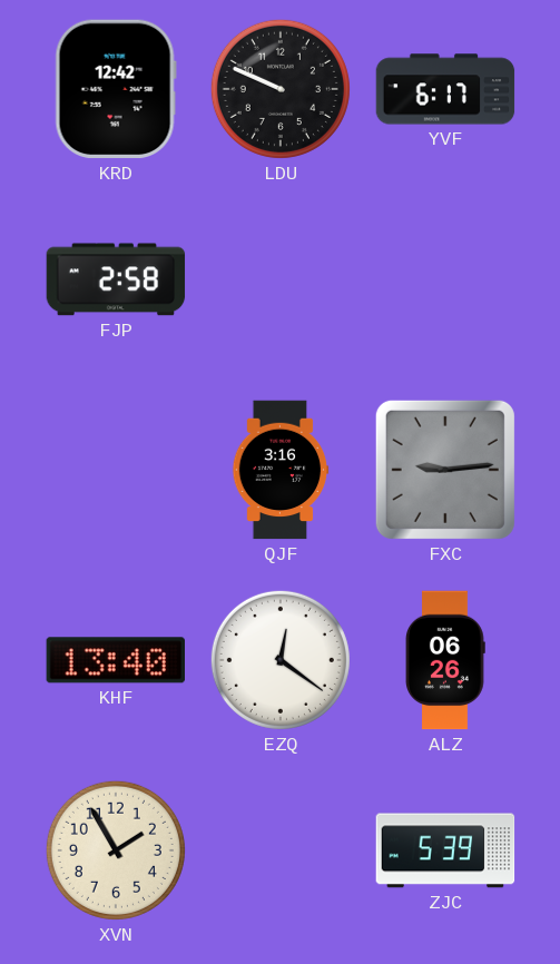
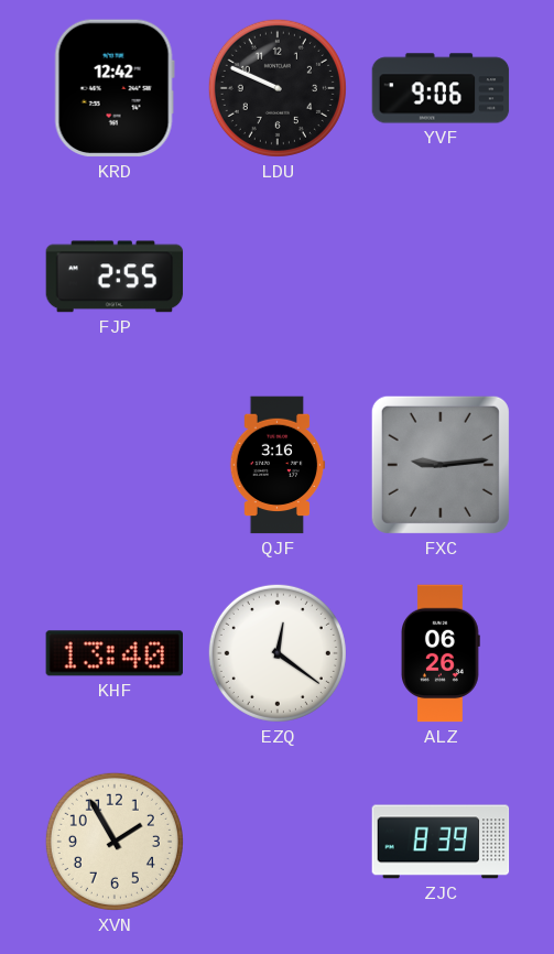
YVF: 6:17 -> 9:06 (441, 88)
FJP: 2:58 -> 2:55 (115, 277)
ZJC: 5:39 -> 8:39 (441, 842)
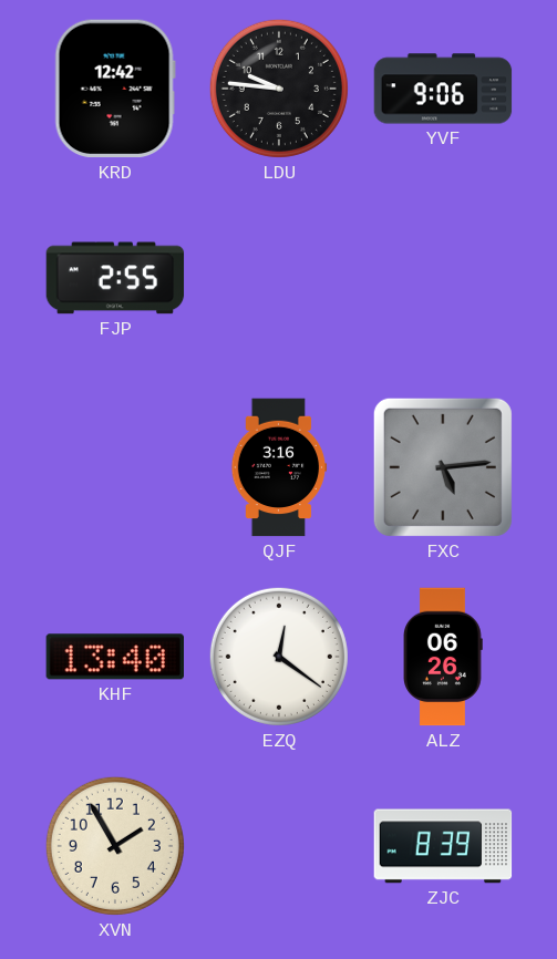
LDU: 9:49 -> 9:46 (279, 89)
FXC: 9:14 -> 5:14 (443, 467)
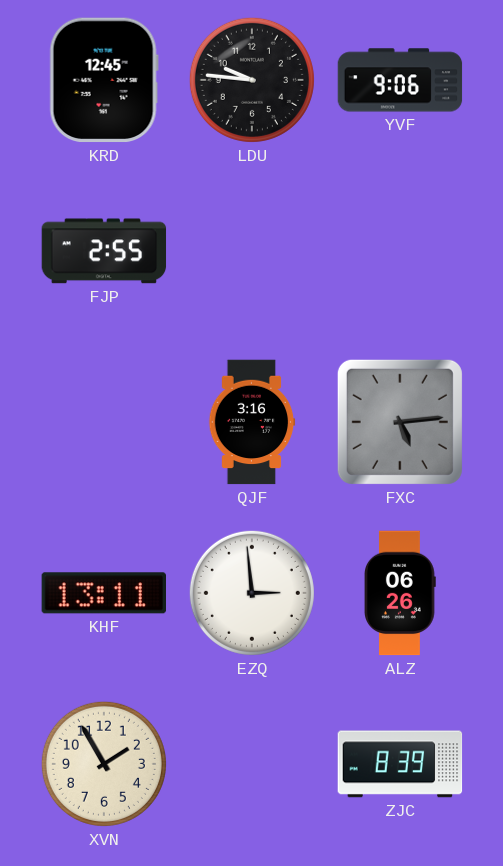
KRD: 12:42 -> 12:45 (104, 80)
KHF: 13:40 -> 13:11 (103, 593)
EZQ: 12:21 -> 2:59 (252, 593)
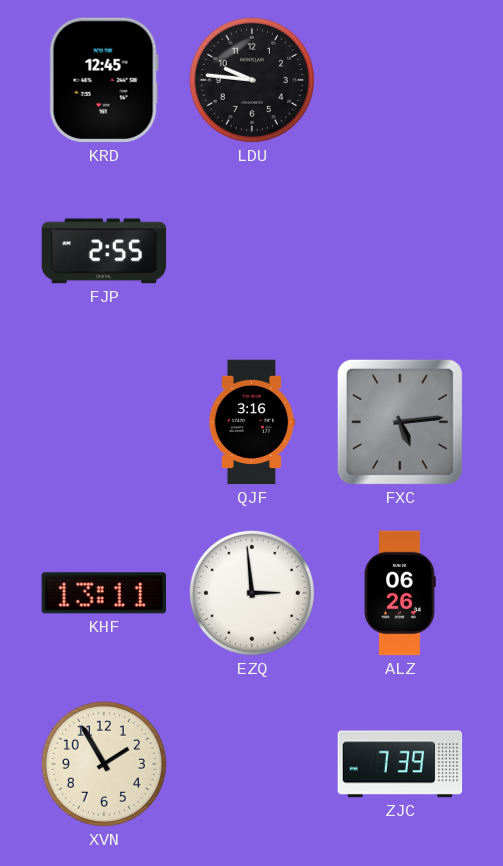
YVF: 9:06 -> none (400, 80)
ZJC: 8:39 -> 7:39 (400, 764)
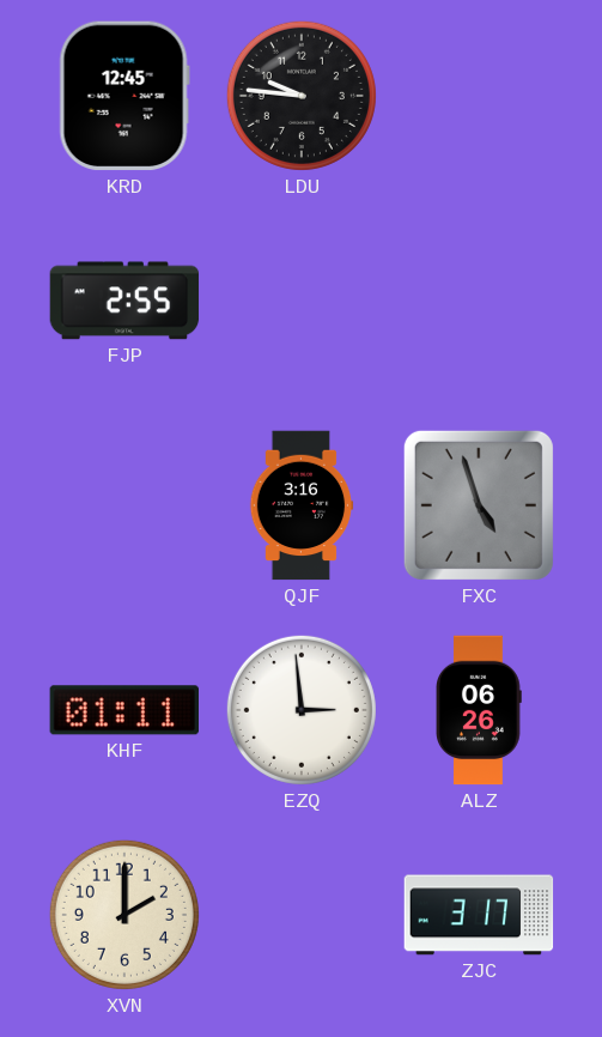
FXC: 5:14 -> 4:57 (479, 505)
KHF: 13:11 -> 01:11 (123, 710)
XVN: 1:55 -> 2:00 (124, 915)
ZJC: 7:39 -> 3:17 (479, 915)
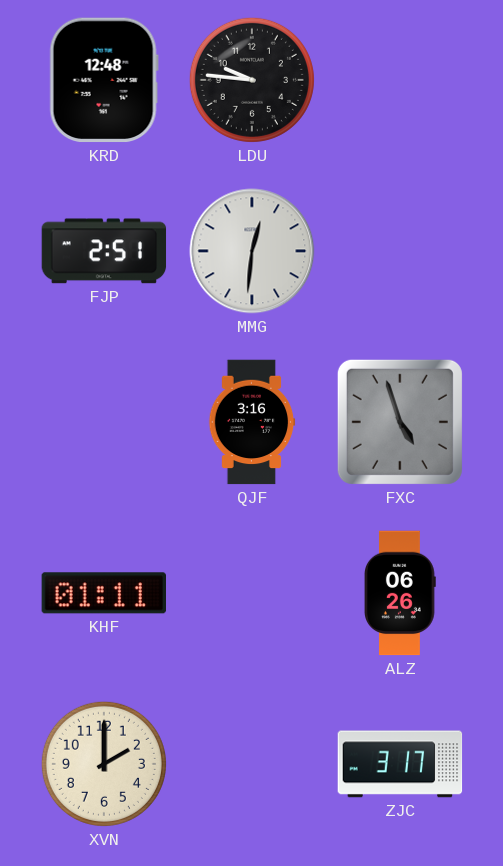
KRD: 12:45 -> 12:48 (104, 80)
FJP: 2:55 -> 2:51 (104, 251)
MMG: none -> 12:31 (252, 251)
EZQ: 2:59 -> none (302, 710)
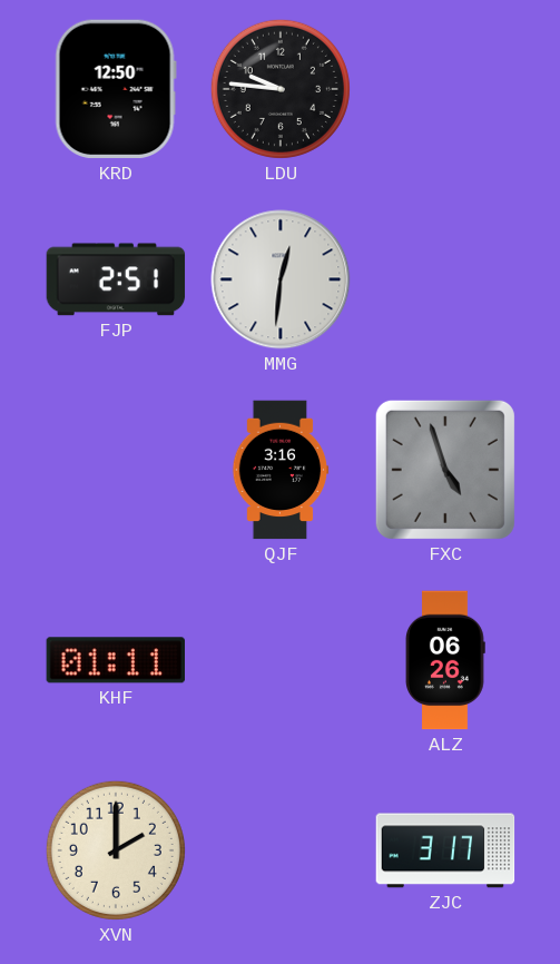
KRD: 12:48 -> 12:50 (116, 89)
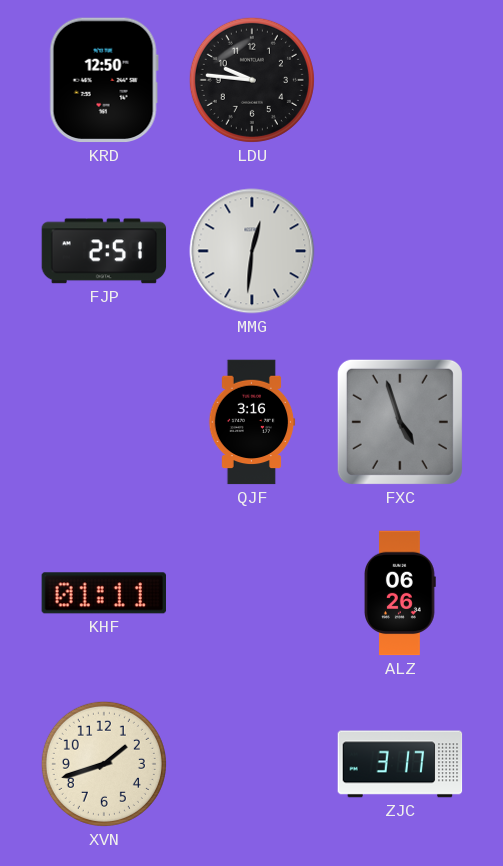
XVN: 2:00 -> 1:42 (104, 764)
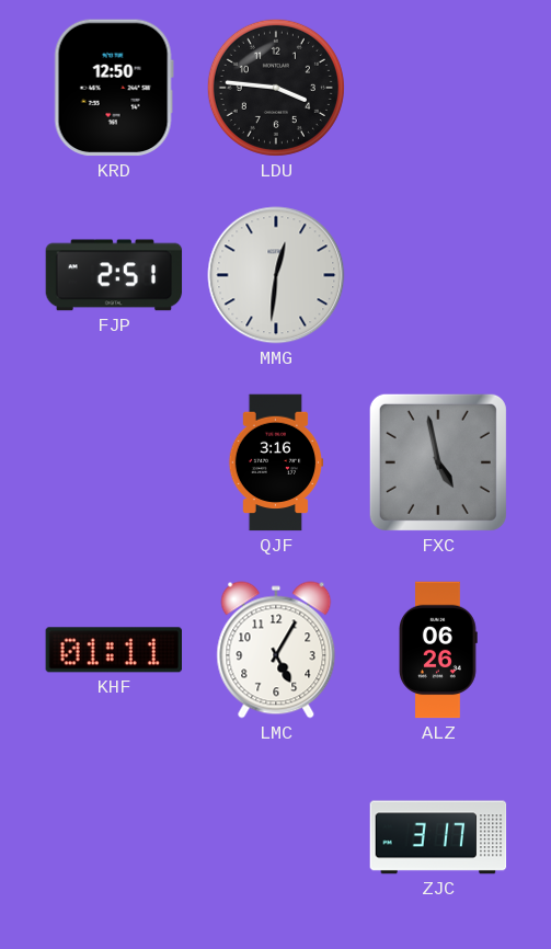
LDU: 9:46 -> 3:46 (276, 88)
FXC: 4:57 -> 4:58 (438, 462)
LMC: none -> 5:05 (276, 650)
XVN: 1:42 -> none (104, 764)
